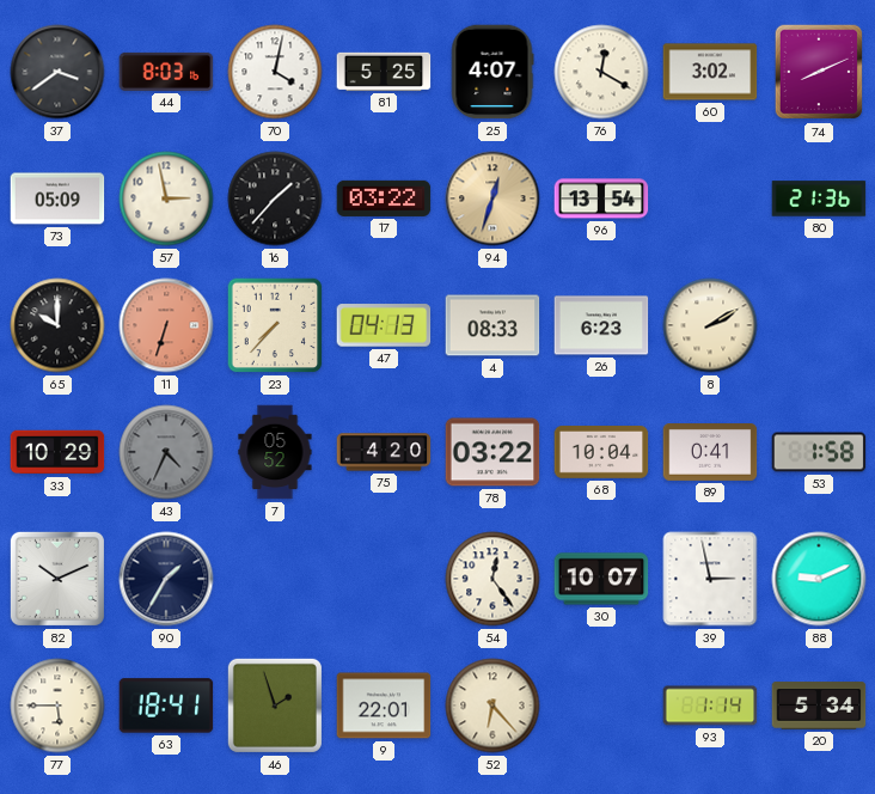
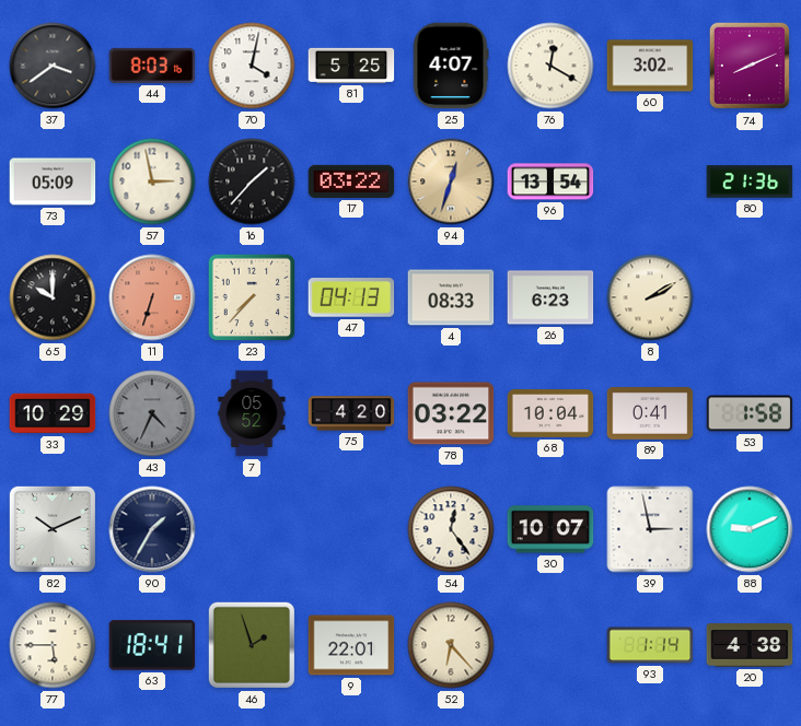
20: 5:34 -> 4:38 (750, 645)
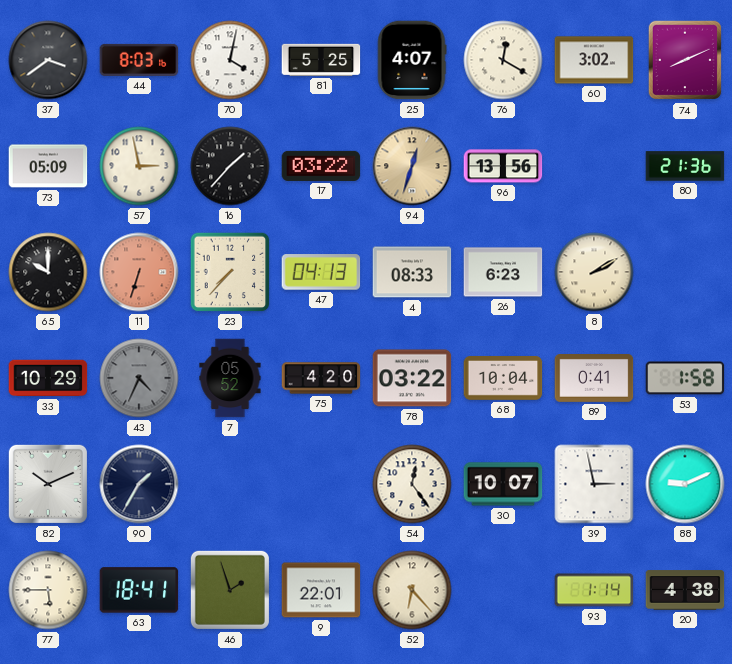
96: 13:54 -> 13:56 (503, 166)
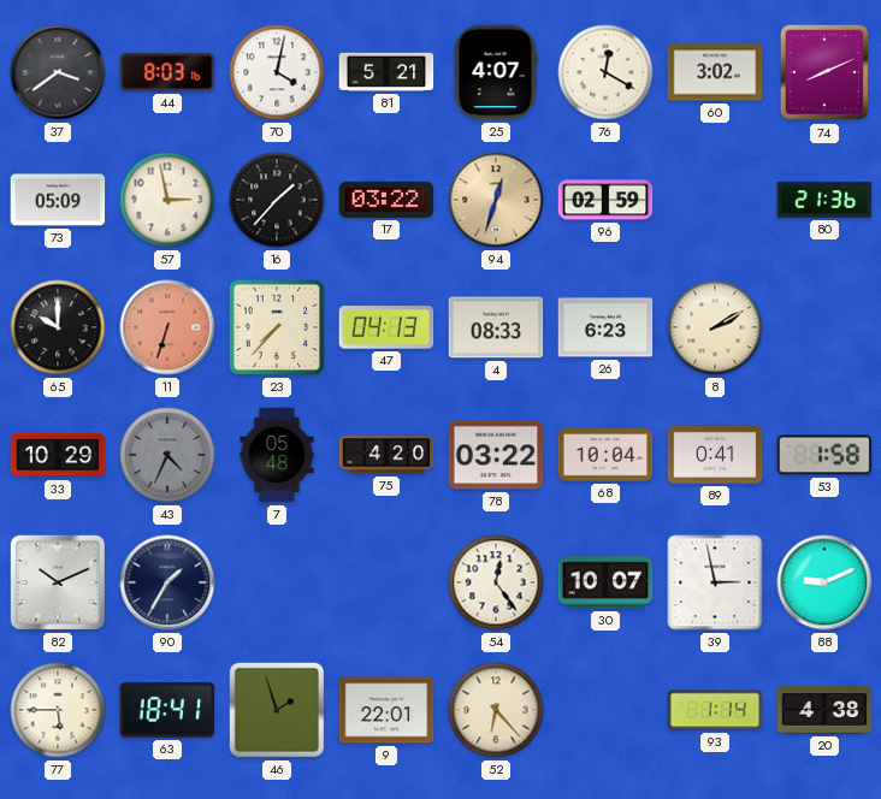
81: 5:25 -> 5:21 (386, 72)
96: 13:56 -> 02:59 (605, 200)
7: 05:52 -> 05:48 (277, 455)
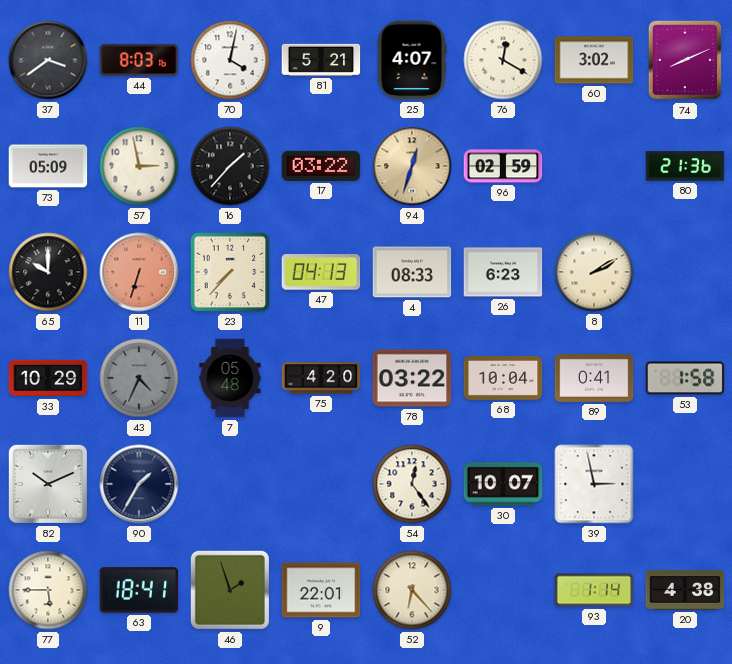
88: 9:11 -> none (824, 582)
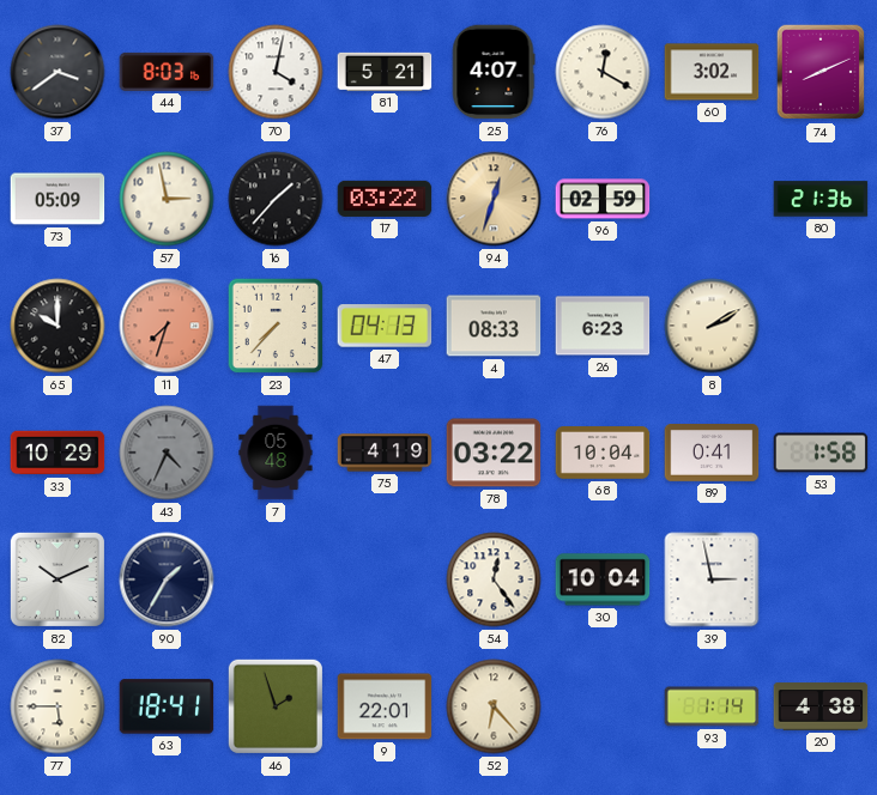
11: 6:33 -> 7:33 (167, 326)
75: 4:20 -> 4:19 (385, 453)
30: 10:07 -> 10:04 (603, 579)
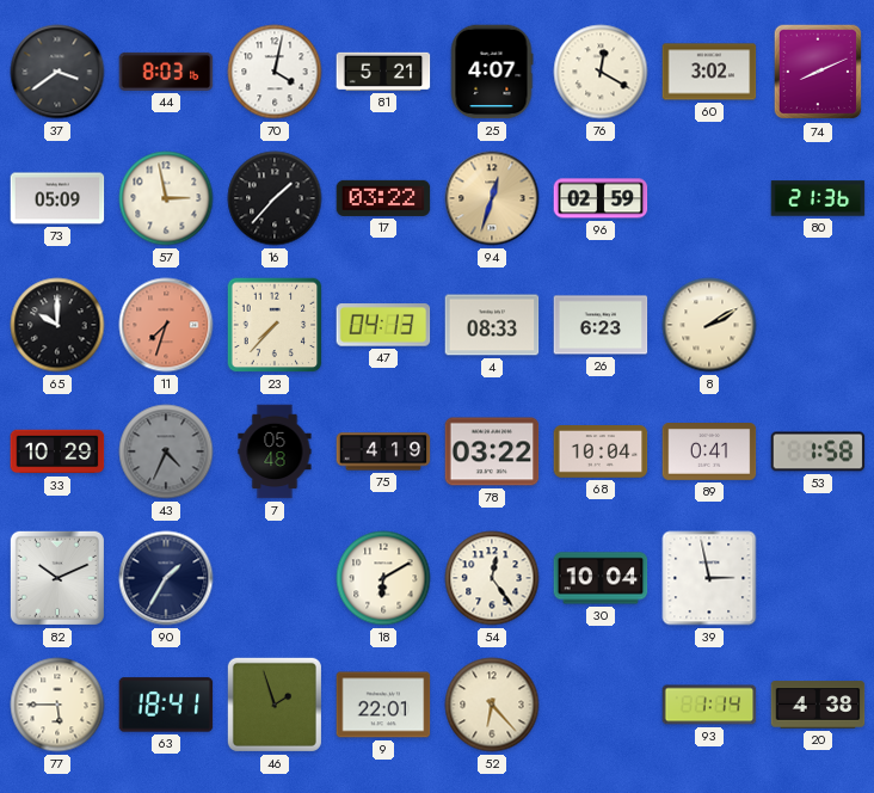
18: none -> 6:10 (383, 578)
